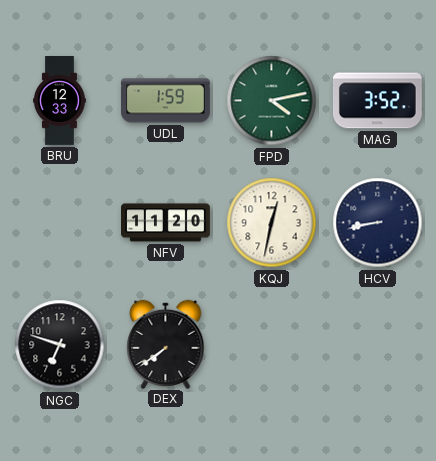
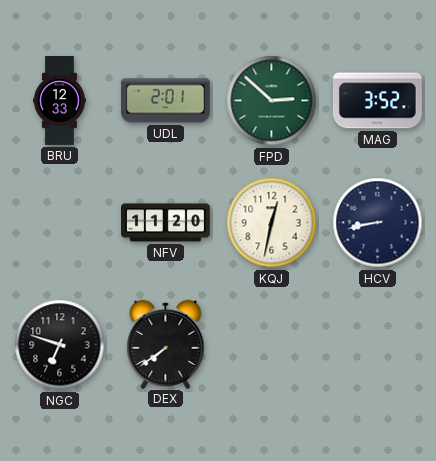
UDL: 1:59 -> 2:01 (165, 101)
FPD: 4:13 -> 2:52 (272, 101)
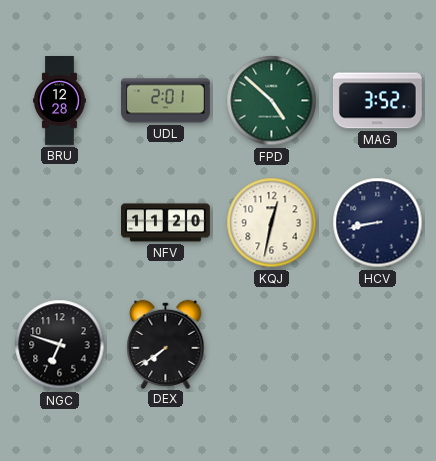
BRU: 12:33 -> 12:28 (59, 101)
FPD: 2:52 -> 4:52 (272, 101)
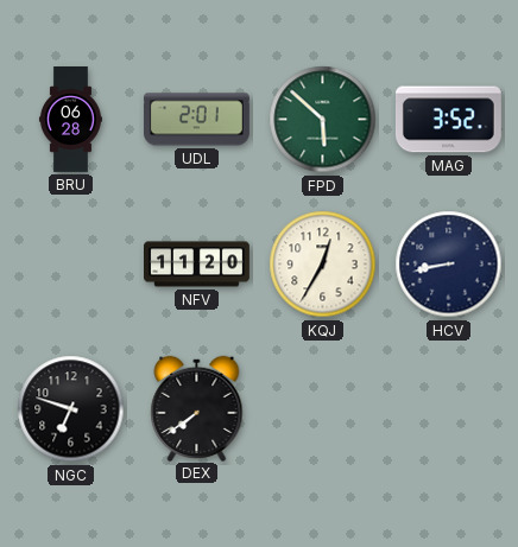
BRU: 12:28 -> 06:28 (70, 120)
FPD: 4:52 -> 5:52 (323, 120)
KQJ: 12:32 -> 12:35 (323, 265)
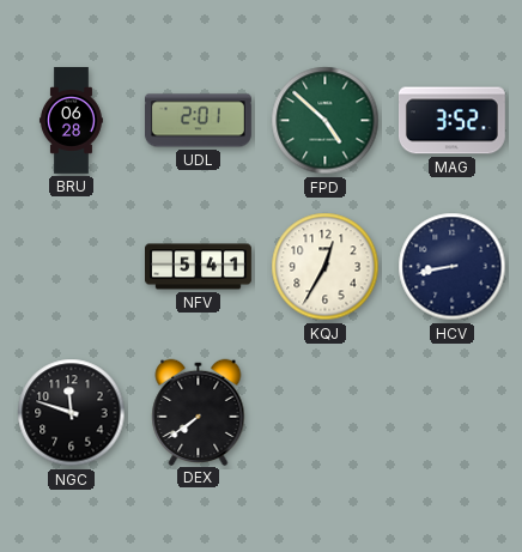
FPD: 5:52 -> 4:52 (326, 121)
NFV: 11:20 -> 5:41 (199, 267)
NGC: 6:48 -> 11:48 (72, 413)
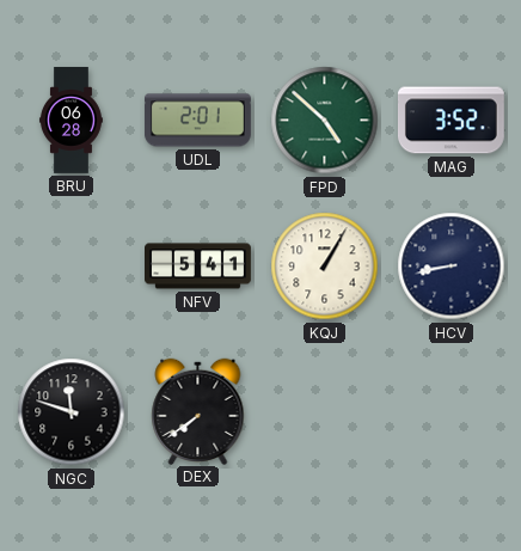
KQJ: 12:35 -> 1:05 (325, 267)
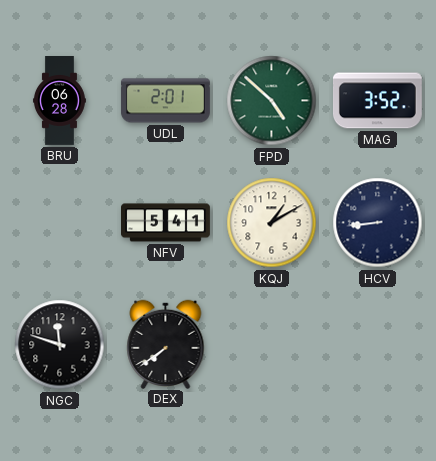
KQJ: 1:05 -> 1:10 (272, 223)
HCV: 8:43 -> 8:44 (378, 223)
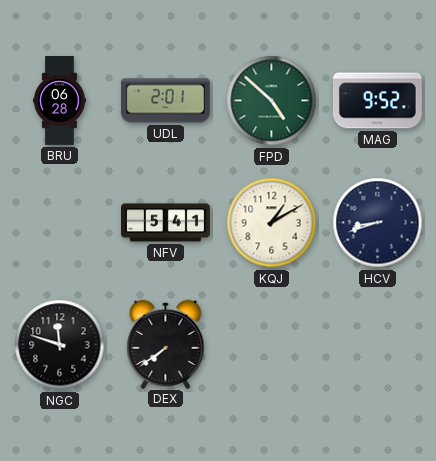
MAG: 3:52 -> 9:52 (377, 101)
HCV: 8:44 -> 8:42 (378, 223)
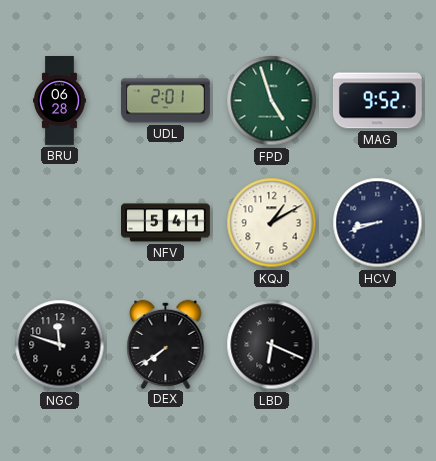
FPD: 4:52 -> 4:57 (272, 101)
LBD: none -> 6:19 (272, 345)
